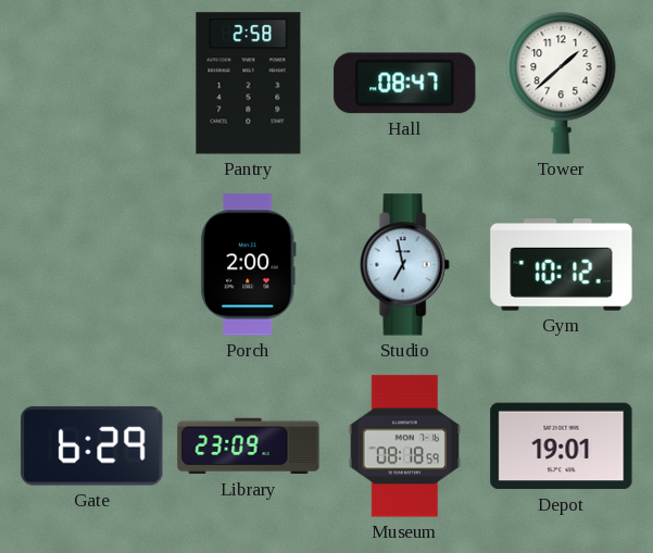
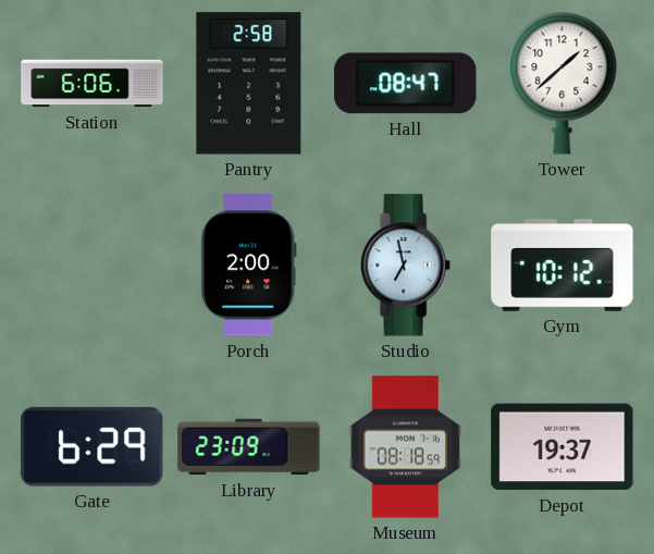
Station: none -> 6:06 (92, 84)
Depot: 19:01 -> 19:37 (563, 447)
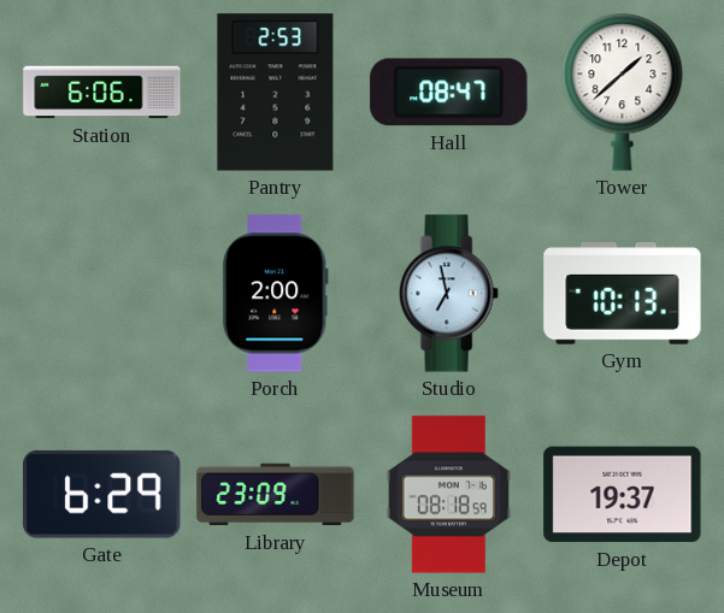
Pantry: 2:58 -> 2:53 (276, 93)
Gym: 10:12 -> 10:13 (623, 294)
